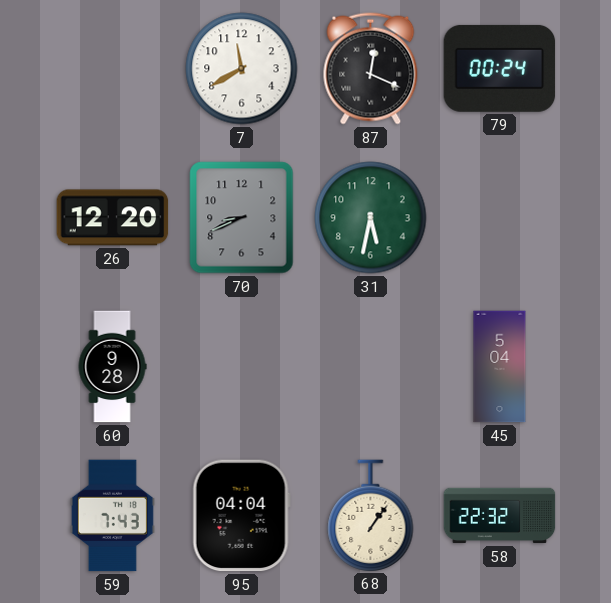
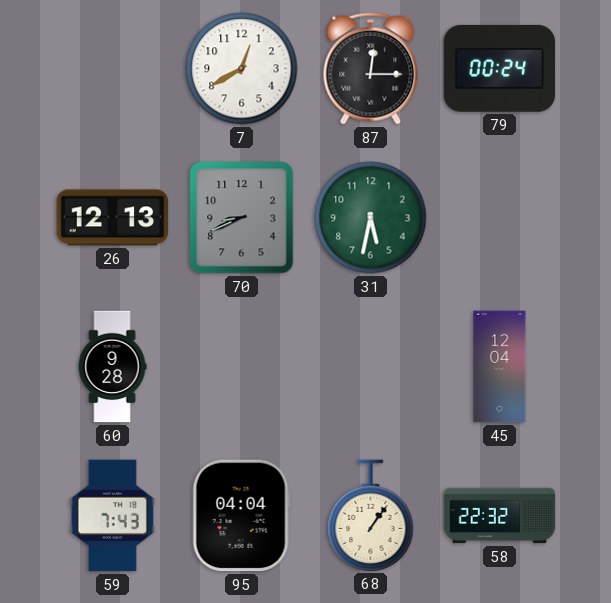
7: 11:40 -> 12:40 (242, 69)
87: 12:19 -> 12:15 (371, 69)
26: 12:20 -> 12:13 (113, 218)
45: 5:04 -> 12:04 (500, 367)
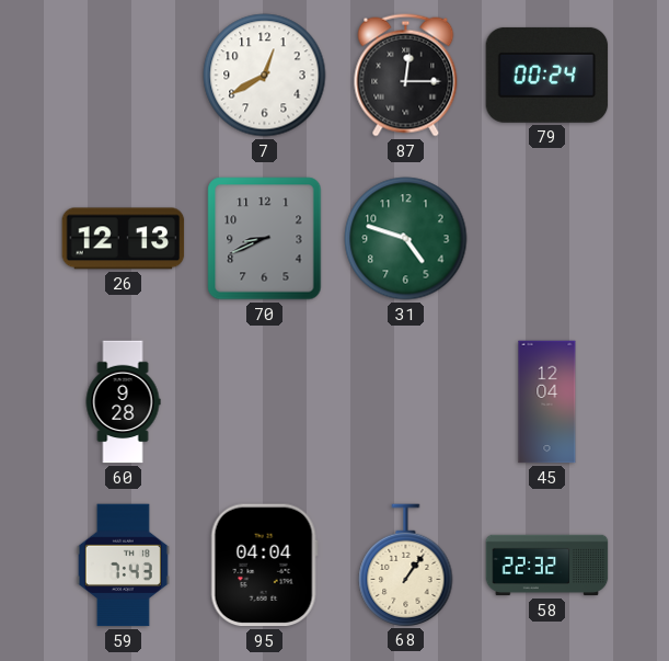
31: 5:32 -> 4:48 (406, 239)
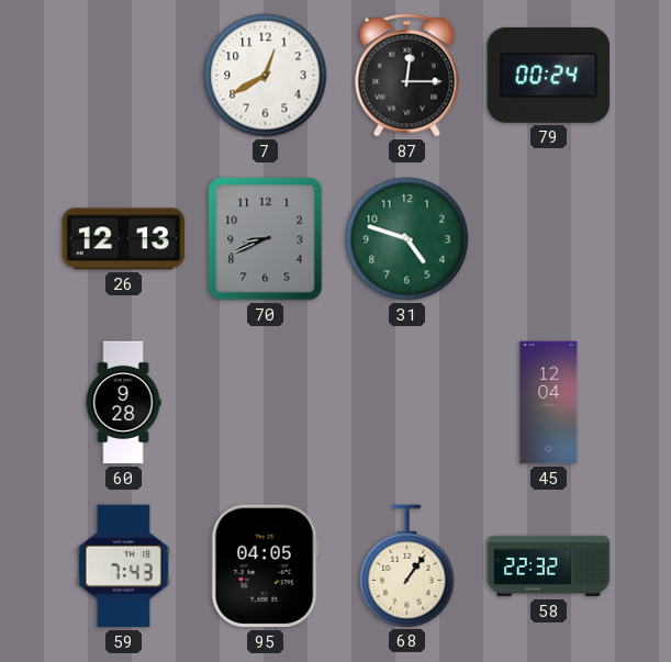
95: 04:04 -> 04:05 (265, 566)
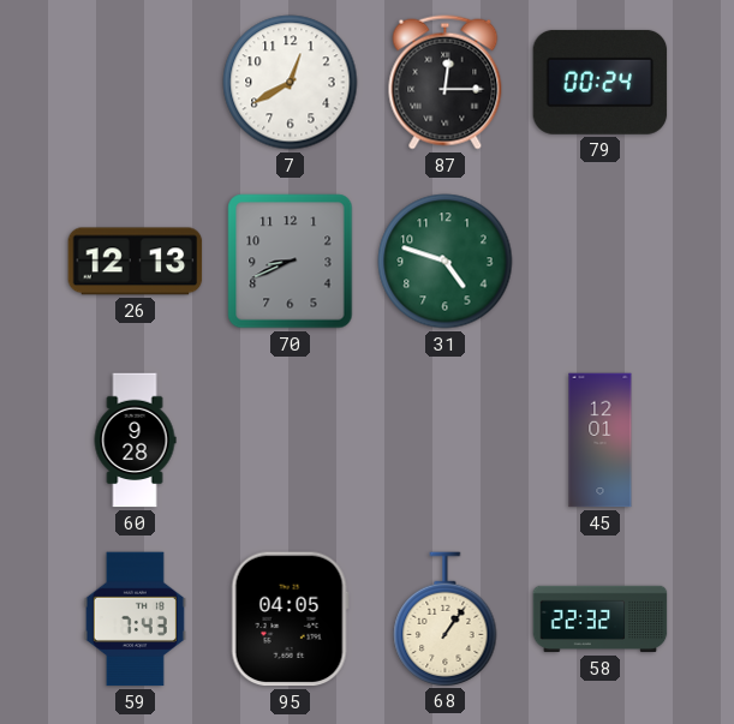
45: 12:04 -> 12:01 (601, 441)
